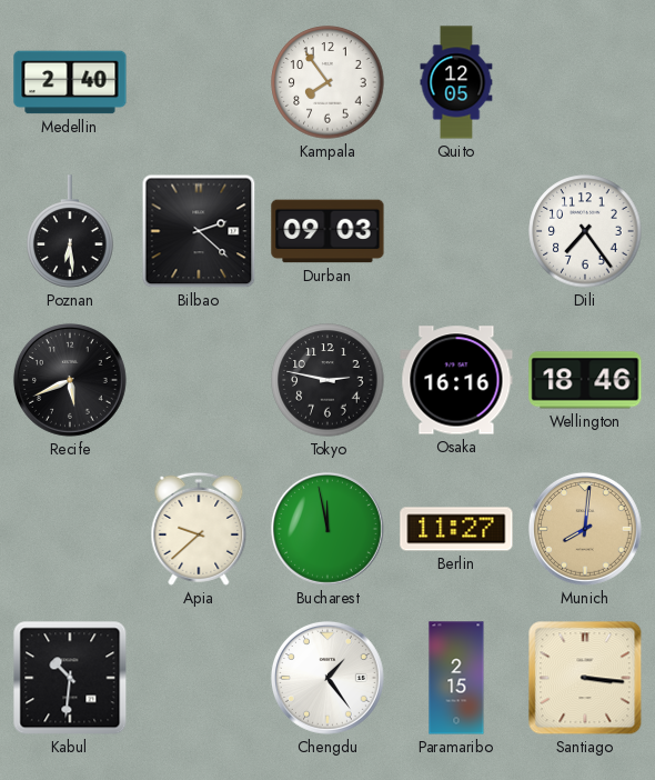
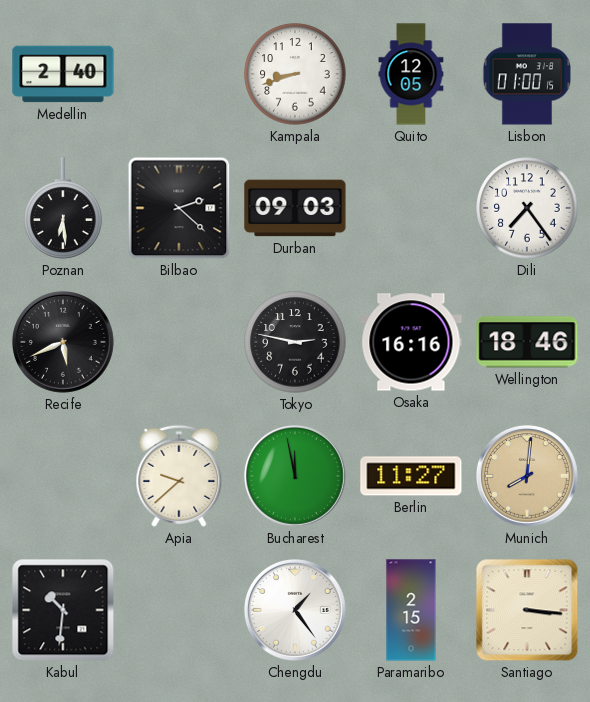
Kampala: 7:54 -> 8:42 (295, 74)
Lisbon: none -> 01:00 (527, 74)
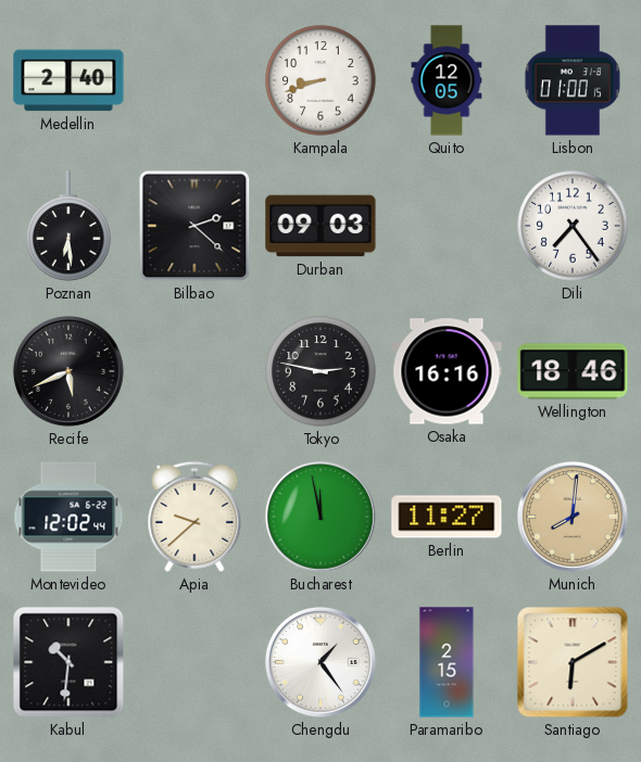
Montevideo: none -> 12:02 (68, 517)
Santiago: 3:16 -> 6:10 (573, 662)
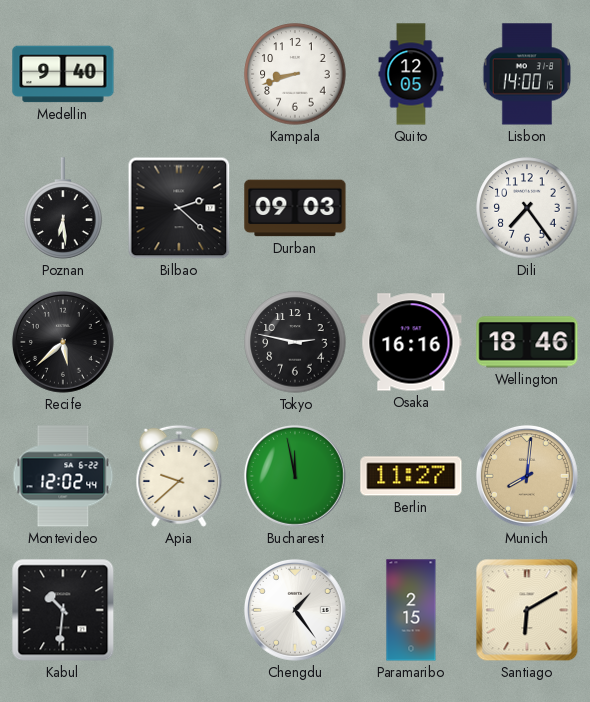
Medellin: 2:40 -> 9:40 (63, 74)
Lisbon: 01:00 -> 14:00 (527, 74)
Recife: 5:41 -> 5:38 (63, 342)
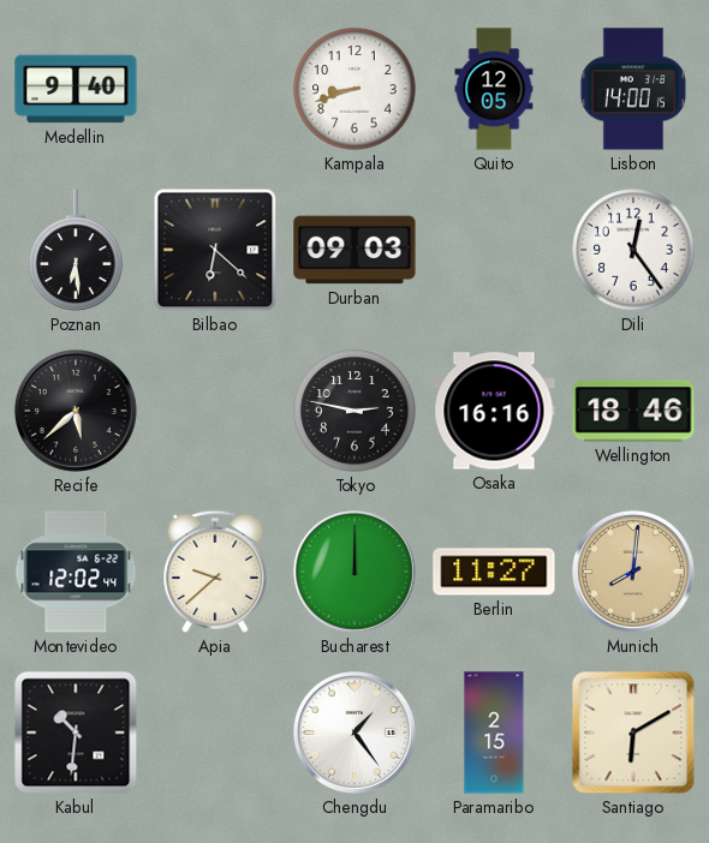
Bilbao: 2:22 -> 6:22 (215, 250)
Dili: 7:24 -> 12:24 (633, 250)
Bucharest: 11:58 -> 12:00 (354, 572)
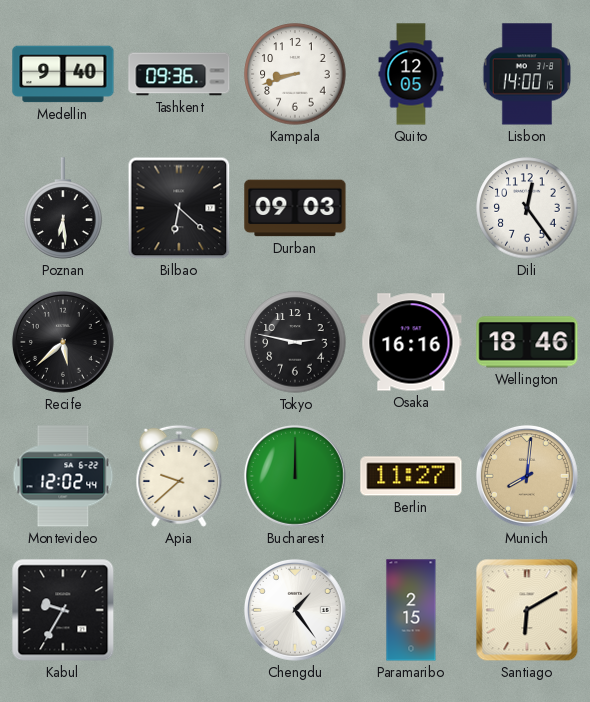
Tashkent: none -> 09:36 (179, 74)
Kabul: 10:31 -> 9:35 (63, 610)
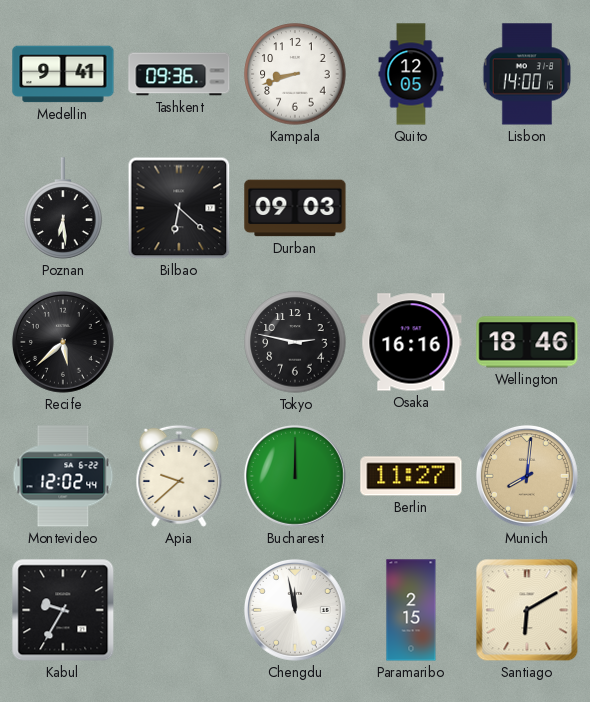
Medellin: 9:40 -> 9:41 (63, 74)
Dili: 12:24 -> none (527, 208)
Chengdu: 1:24 -> 11:58 (295, 610)
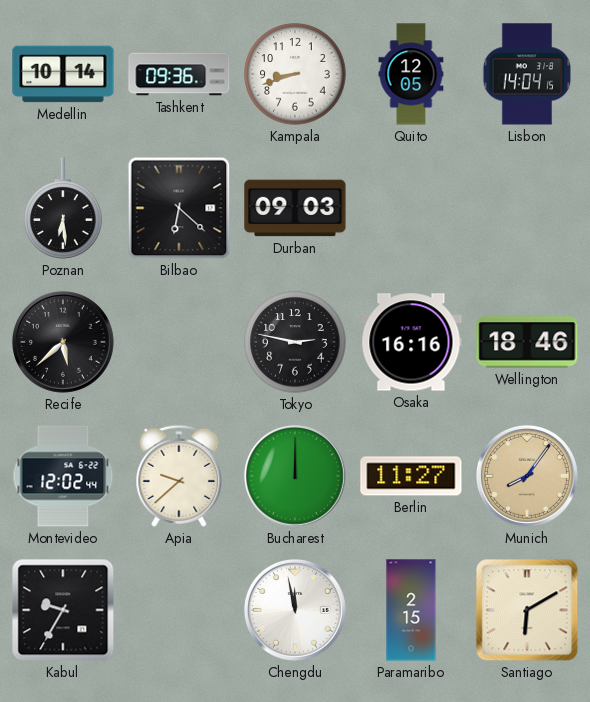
Medellin: 9:41 -> 10:14 (63, 74)
Lisbon: 14:00 -> 14:04 (527, 74)
Munich: 8:01 -> 8:06 (527, 476)
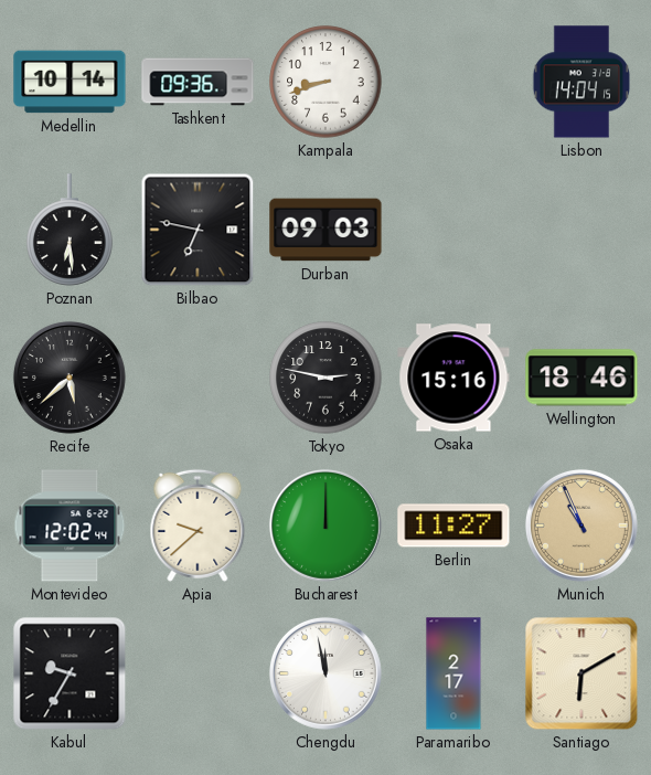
Quito: 12:05 -> none (411, 74)
Bilbao: 6:22 -> 6:47 (198, 230)
Osaka: 16:16 -> 15:16 (453, 378)
Munich: 8:06 -> 10:56 (581, 525)
Paramaribo: 2:15 -> 2:17 (453, 673)
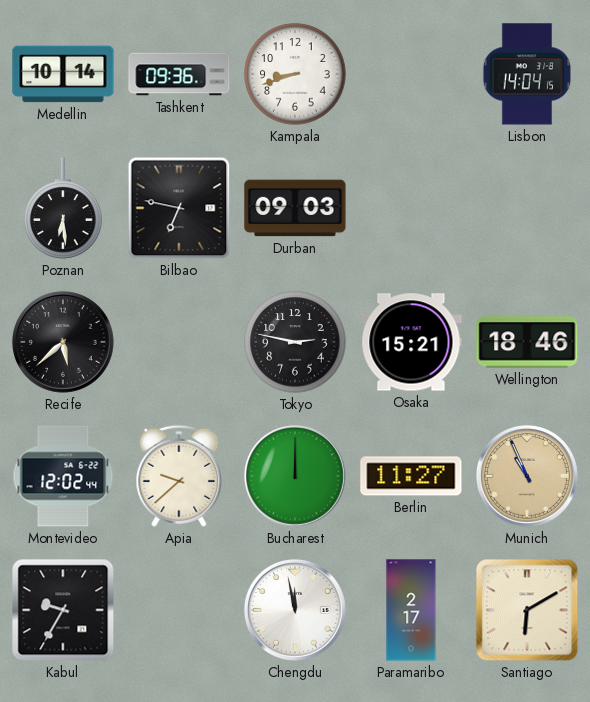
Osaka: 15:16 -> 15:21 (411, 342)
